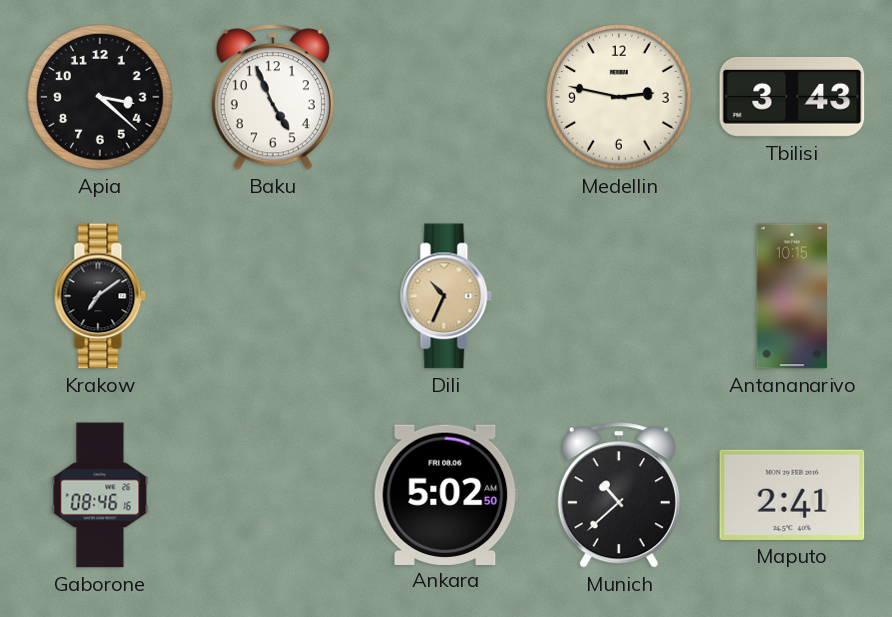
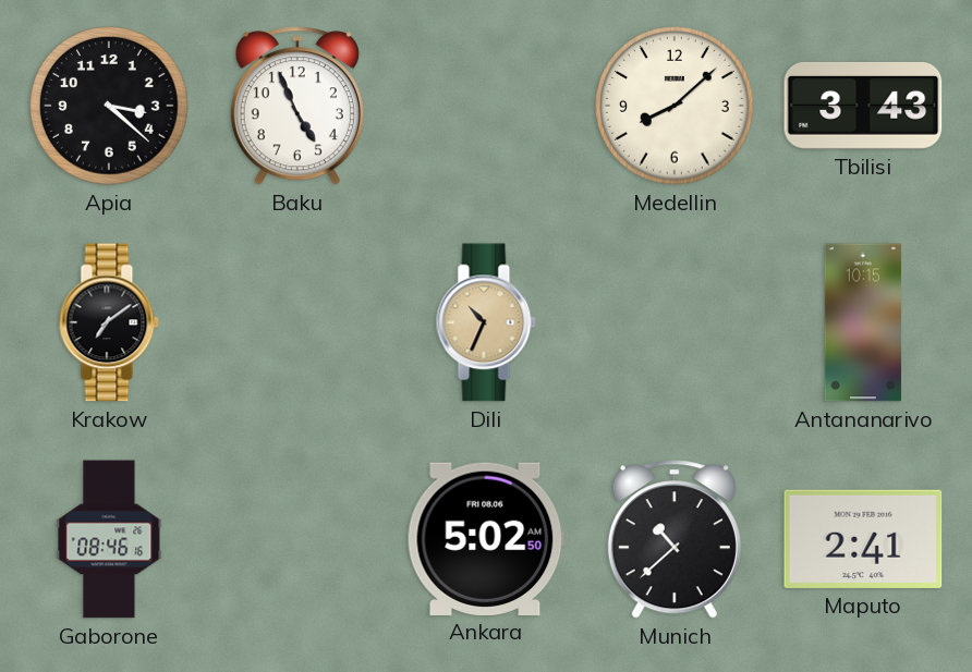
Medellin: 2:47 -> 8:08 (675, 106)
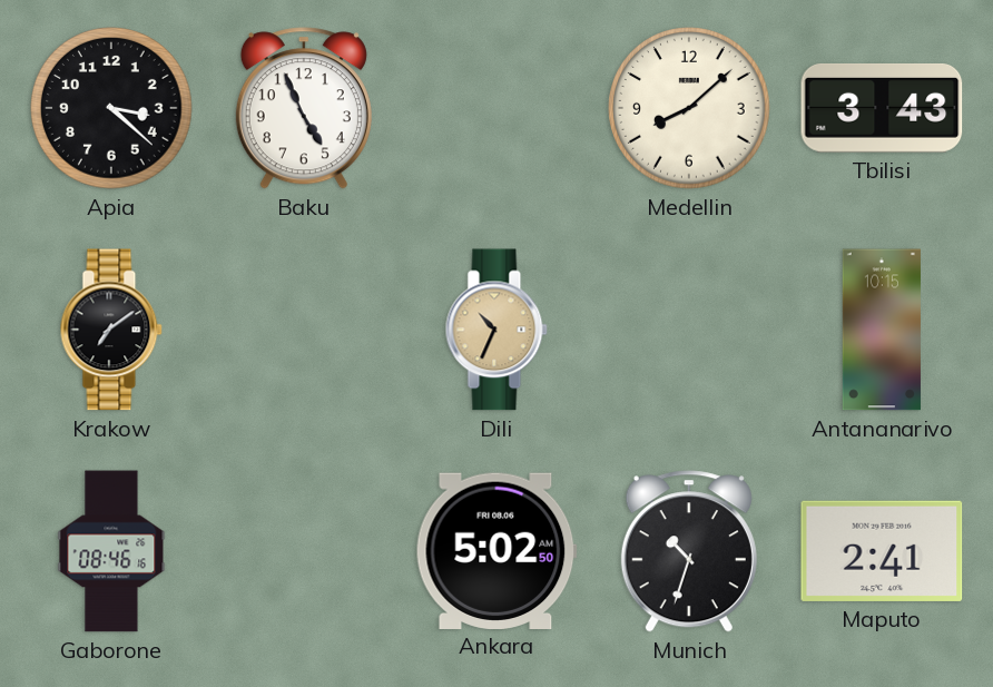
Munich: 10:38 -> 10:33 (689, 551)
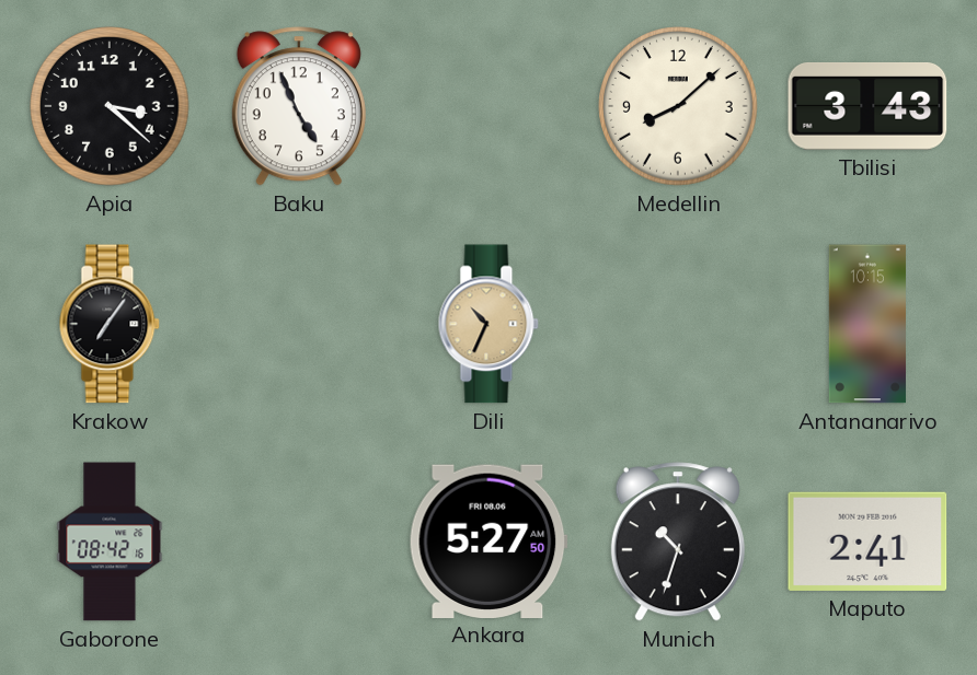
Krakow: 7:09 -> 7:06 (110, 324)
Gaborone: 08:46 -> 08:42 (110, 542)
Ankara: 5:02 -> 5:27 (489, 540)
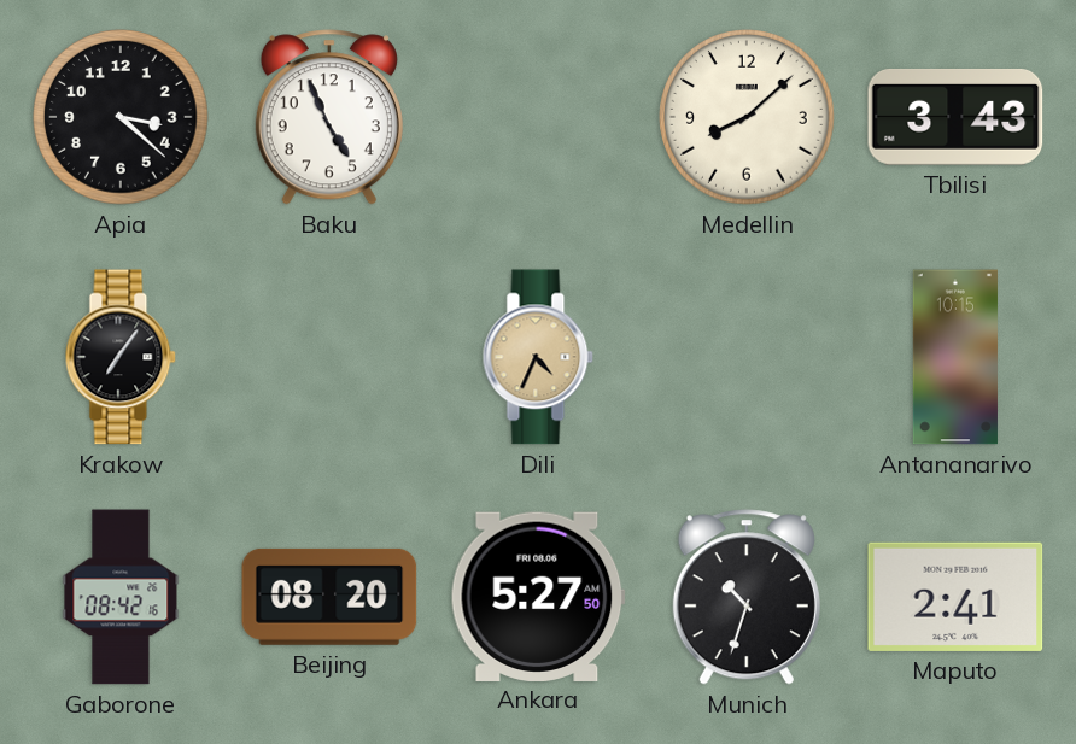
Dili: 10:34 -> 4:34 (538, 357)
Beijing: none -> 08:20 (329, 597)
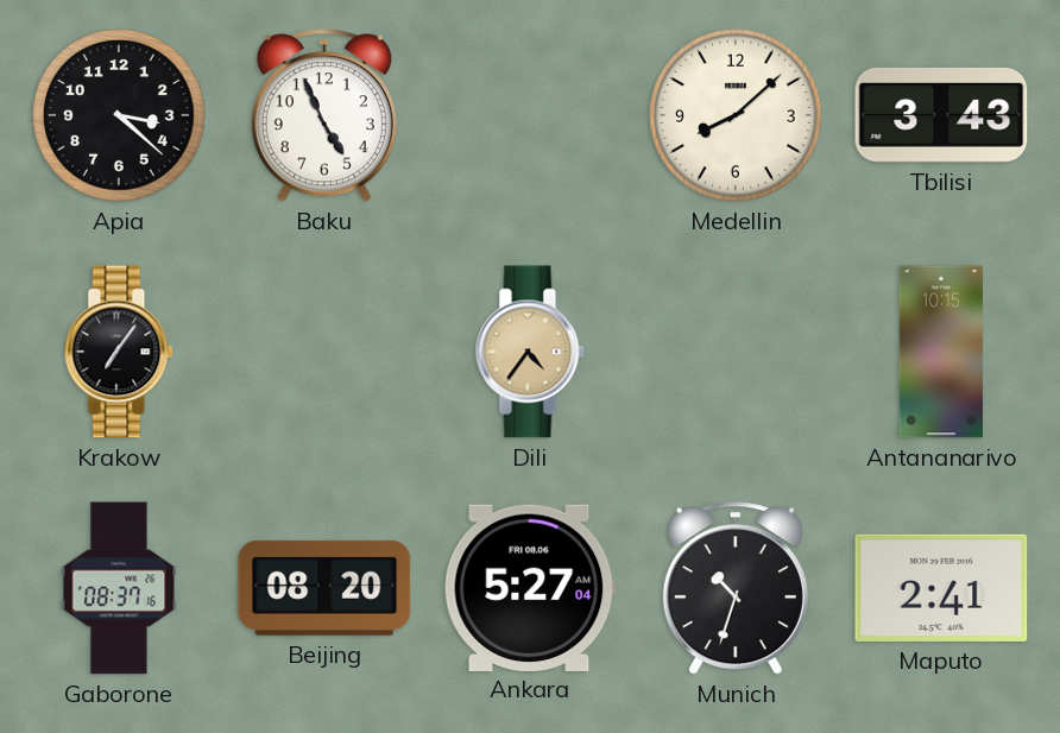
Dili: 4:34 -> 4:36 (530, 352)
Gaborone: 08:42 -> 08:37 (119, 588)
Ankara: 5:27:50 -> 5:27:04 (530, 587)
